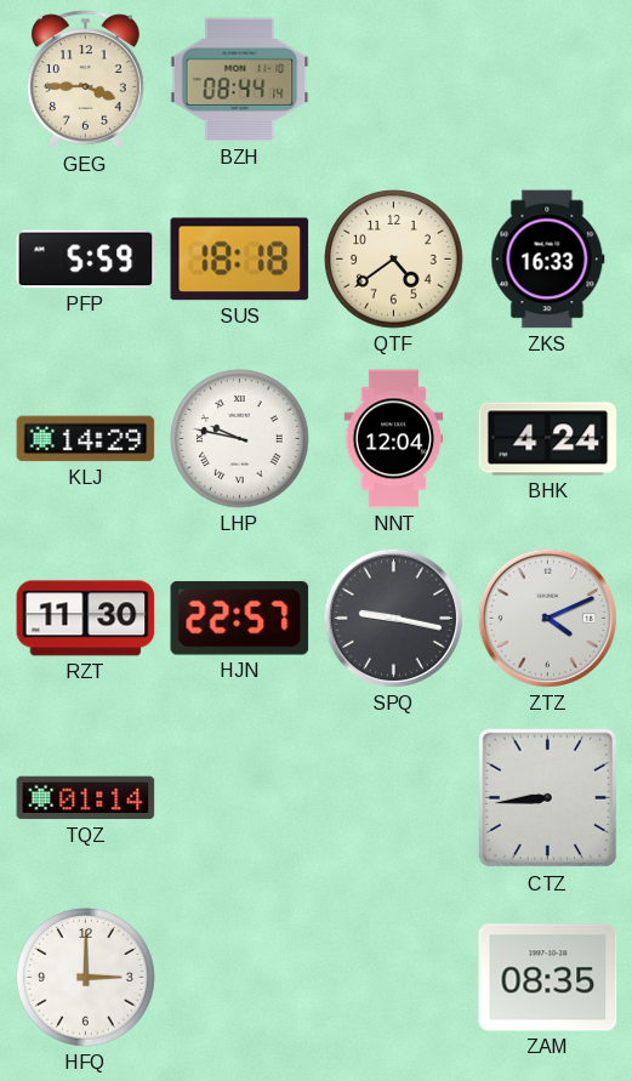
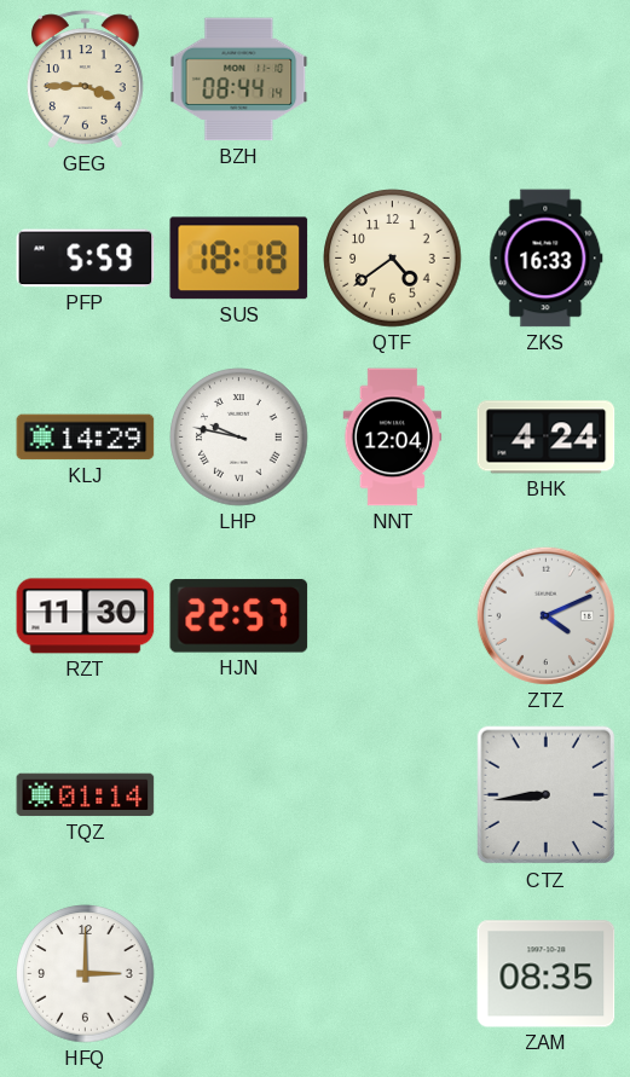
SPQ: 9:17 -> none (393, 618)
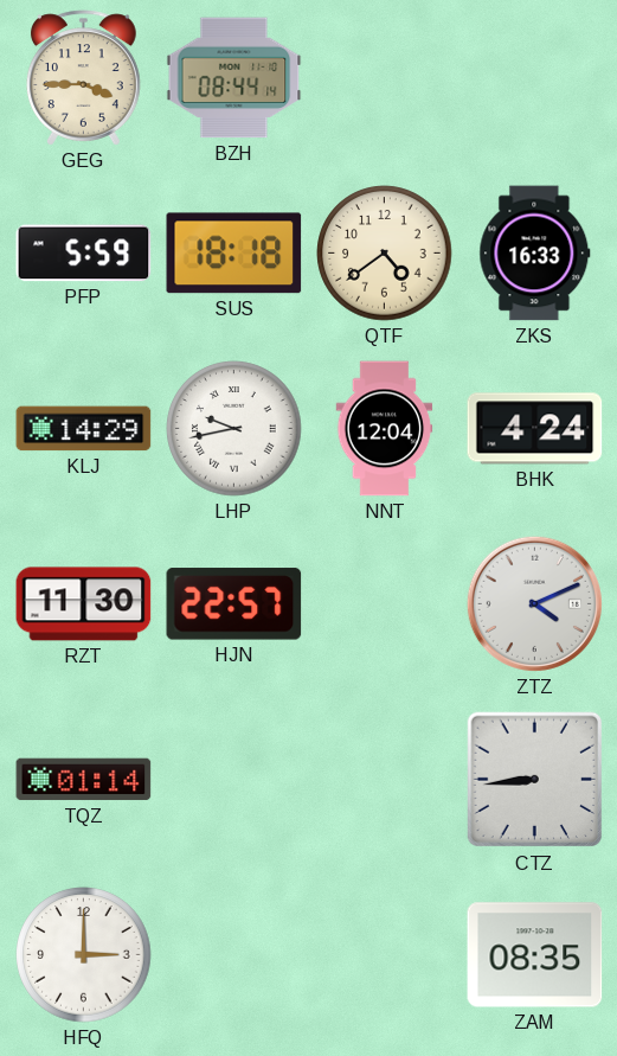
LHP: 9:47 -> 9:43 (234, 429)
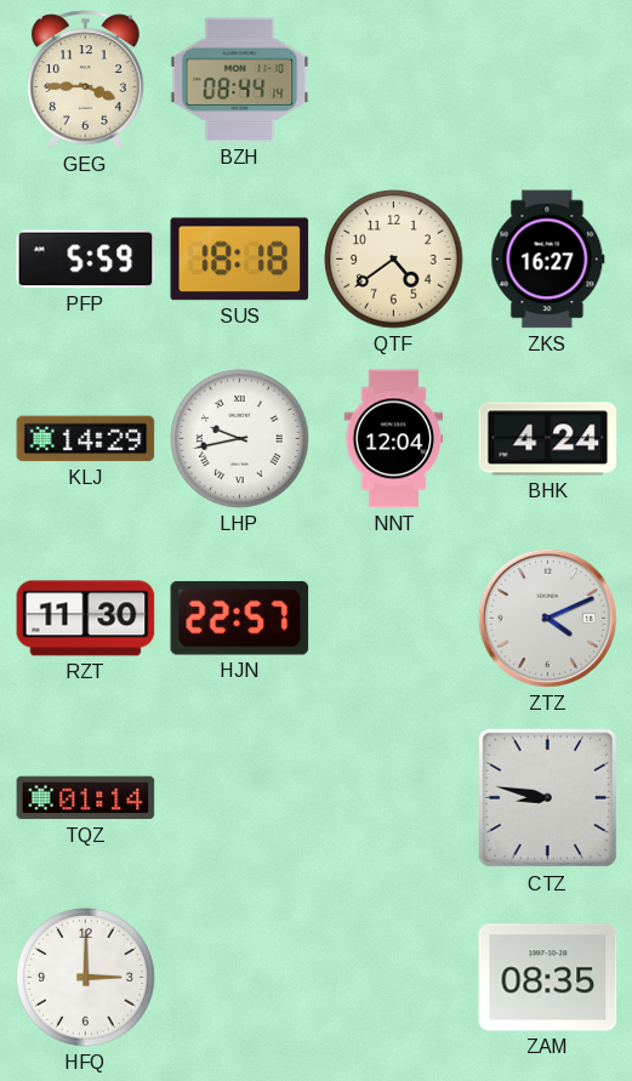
ZKS: 16:33 -> 16:27 (548, 260)
CTZ: 8:44 -> 8:47 (548, 798)
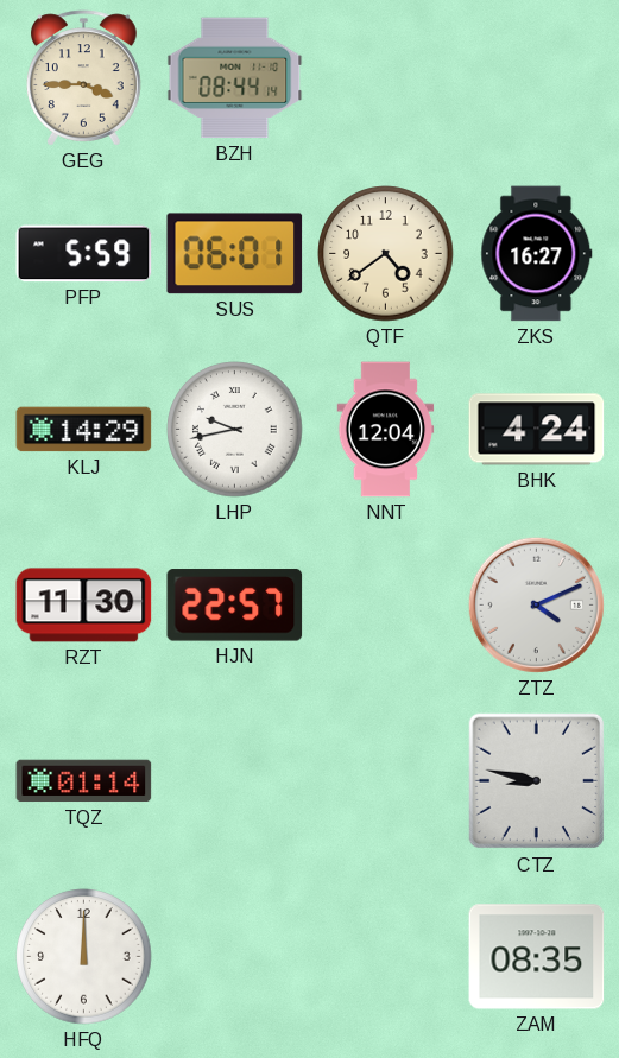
SUS: 18:18 -> 06:01 (235, 254)
HFQ: 3:00 -> 12:00 (84, 957)
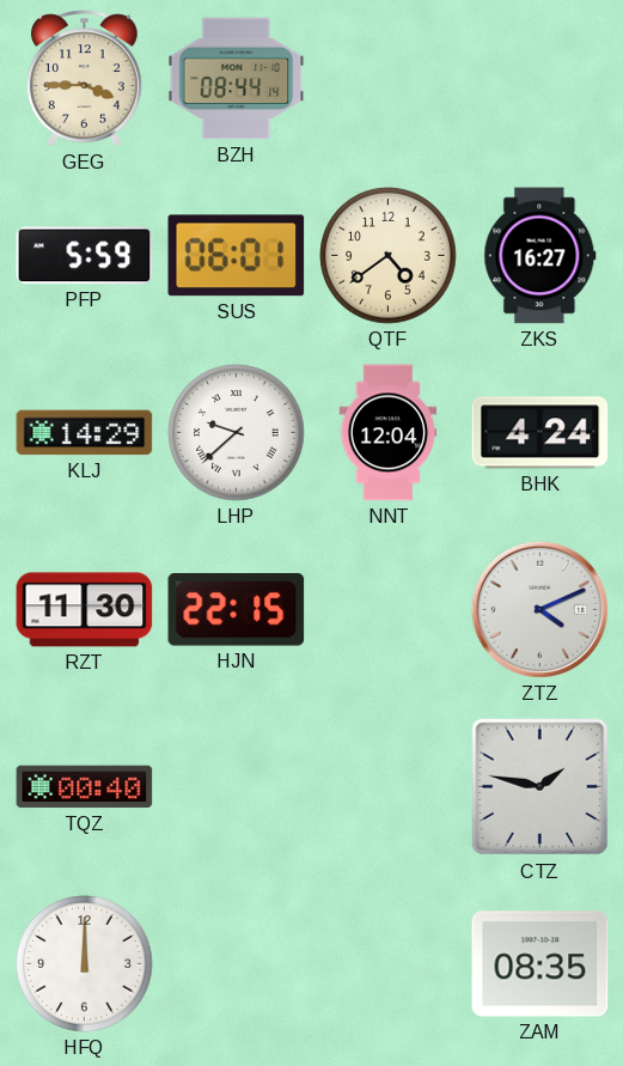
LHP: 9:43 -> 9:38 (237, 433)
HJN: 22:57 -> 22:15 (237, 610)
TQZ: 01:14 -> 00:40 (85, 787)
CTZ: 8:47 -> 1:47 (540, 787)
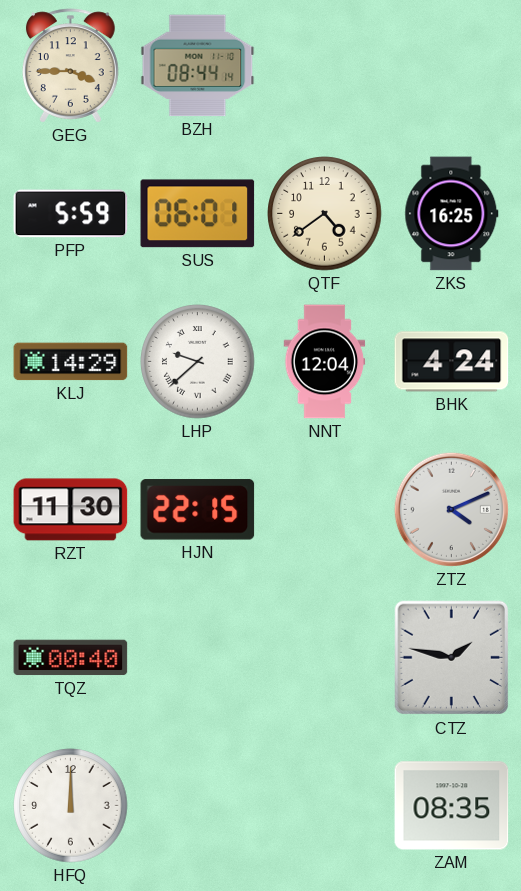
ZKS: 16:27 -> 16:25 (452, 214)
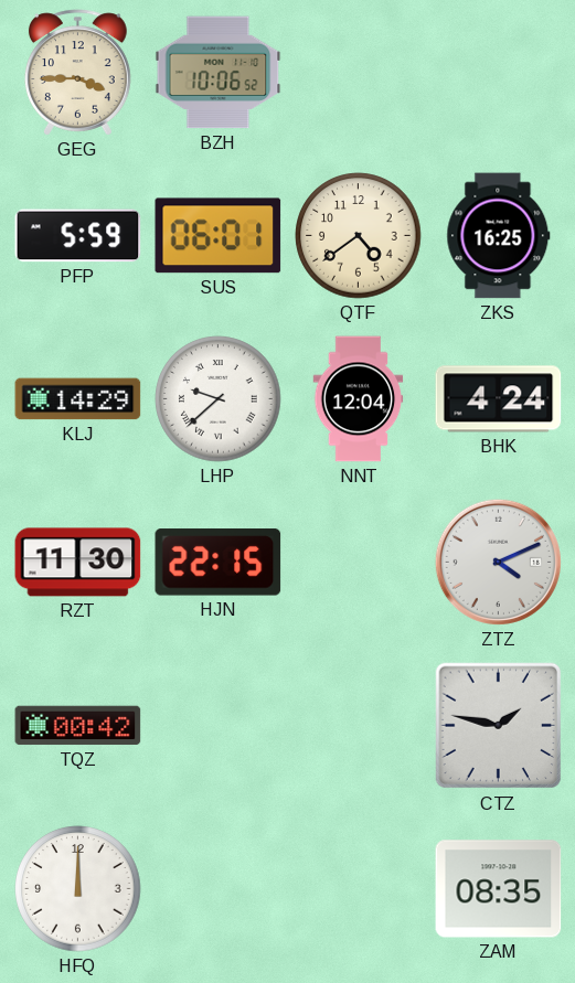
BZH: 08:44 -> 10:06 (219, 73)
TQZ: 00:40 -> 00:42 (78, 726)
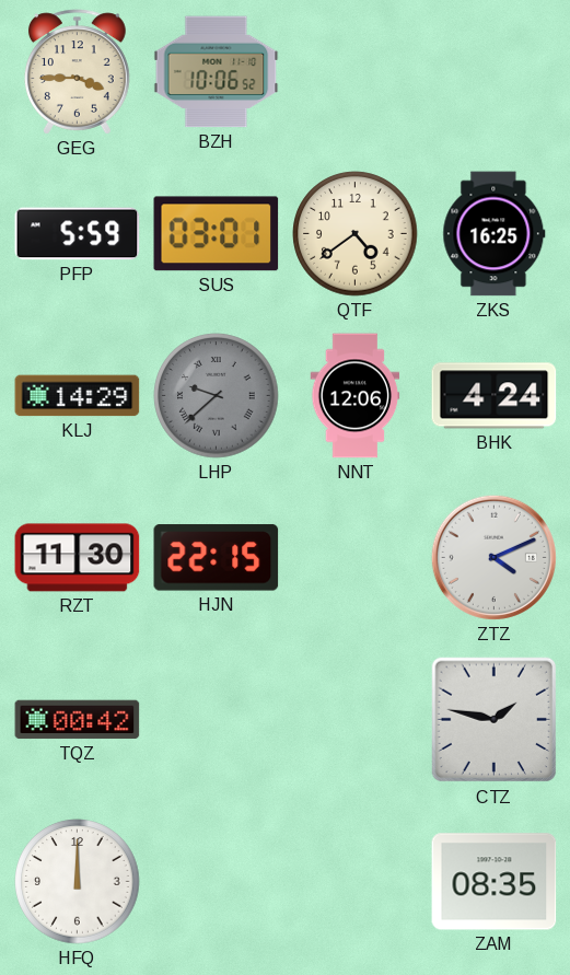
SUS: 06:01 -> 03:01 (217, 234)
LHP dial: white -> grey (217, 396)
NNT: 12:04 -> 12:06 (356, 396)
